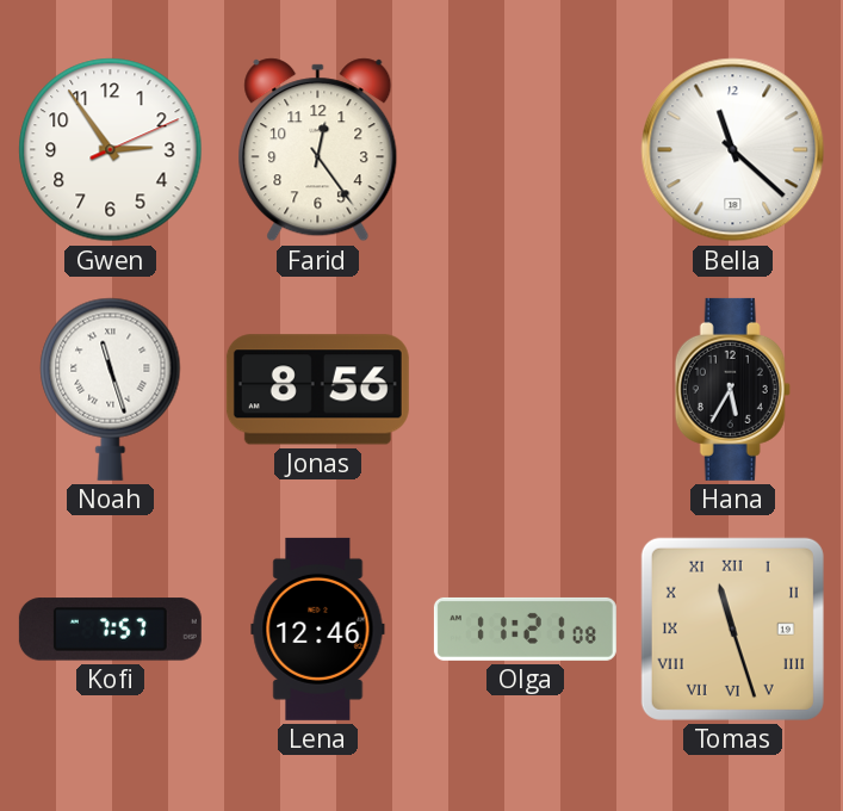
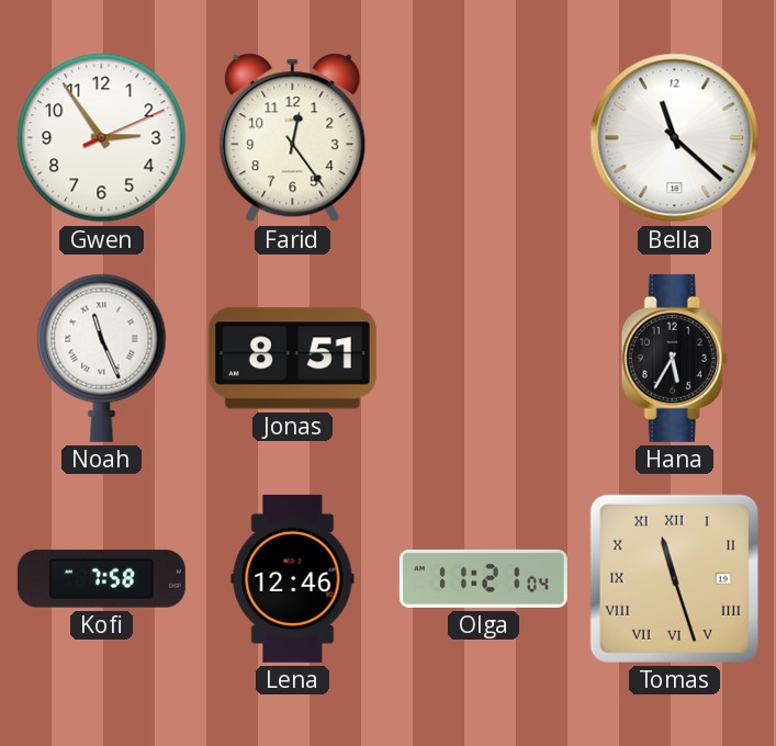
Noah: 11:27 -> 11:26 (102, 358)
Jonas: 8:56 -> 8:51 (292, 359)
Kofi: 7:57 -> 7:58 (101, 579)
Olga: 11:21:08 -> 11:21:04 (483, 578)
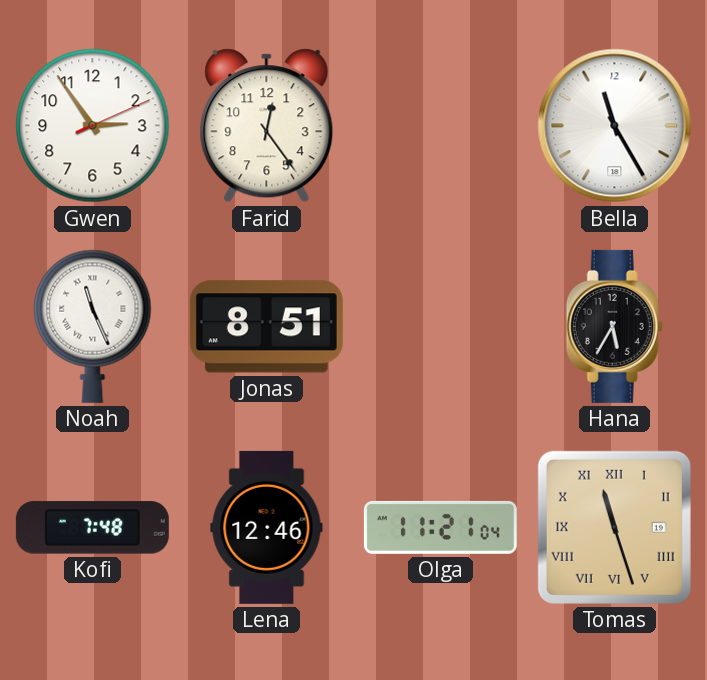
Bella: 11:22 -> 11:25 (615, 126)
Kofi: 7:58 -> 7:48 (92, 528)
